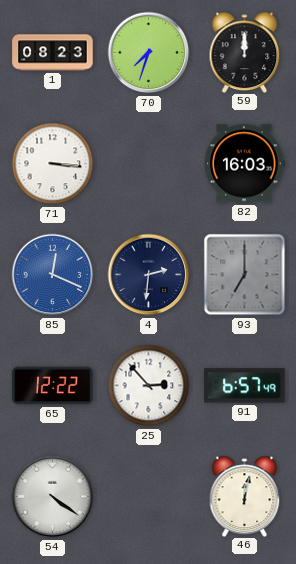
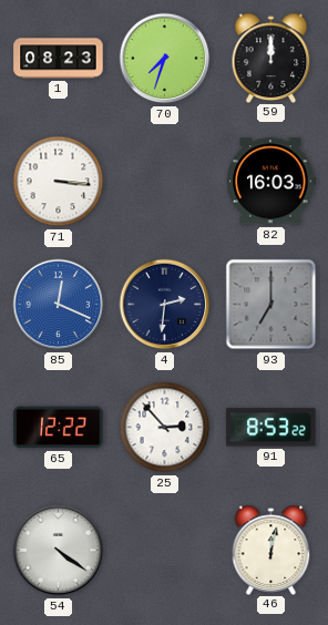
91: 6:57 -> 8:53 (271, 428)
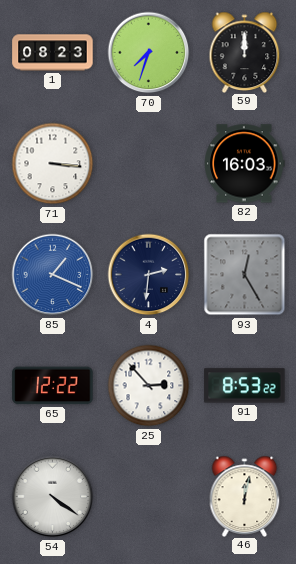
85: 12:19 -> 1:19 (53, 275)
93: 7:00 -> 12:25 (245, 275)
